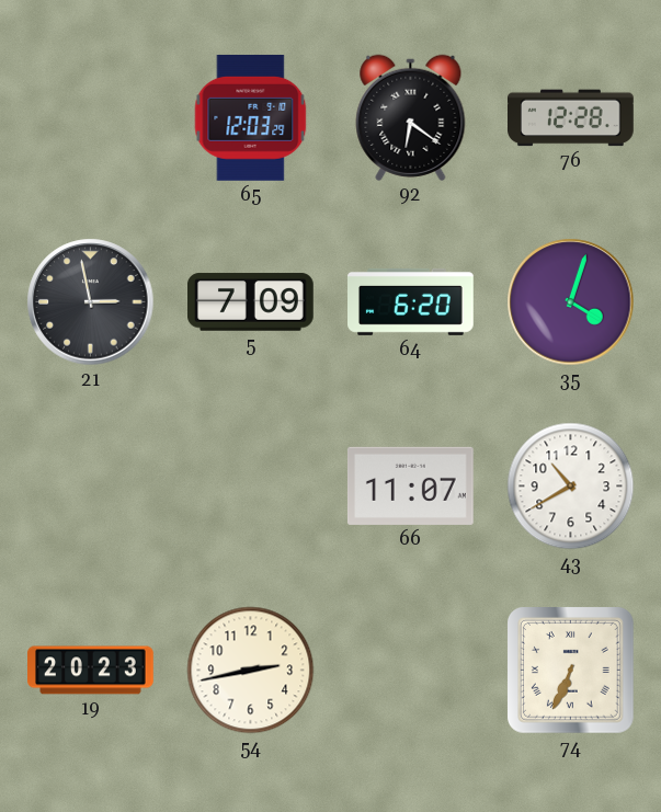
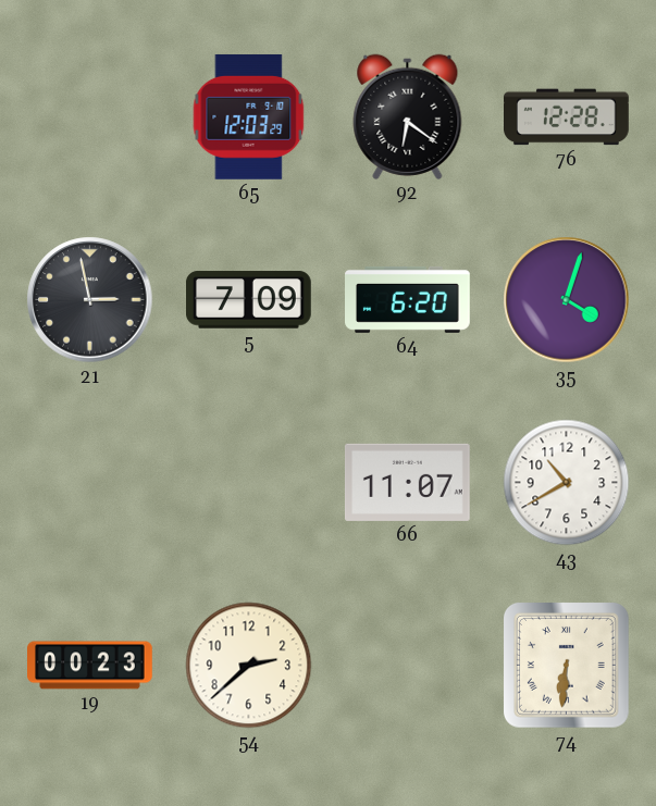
19: 20:23 -> 00:23 (90, 666)
54: 2:43 -> 2:38 (249, 666)
74: 6:34 -> 6:31 (566, 665)
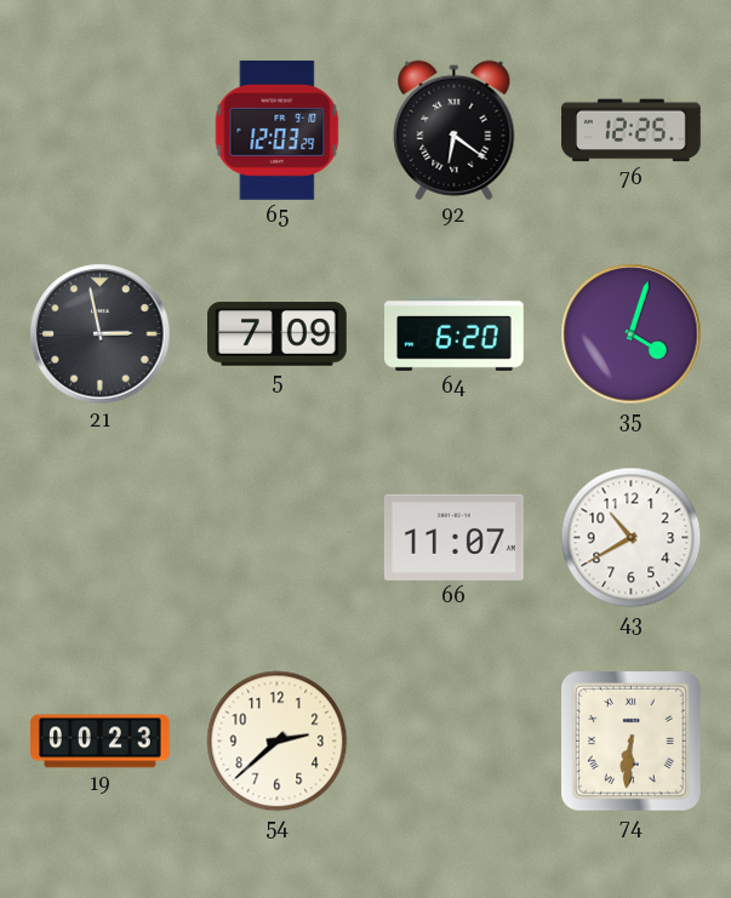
76: 12:28 -> 12:25 (632, 131)
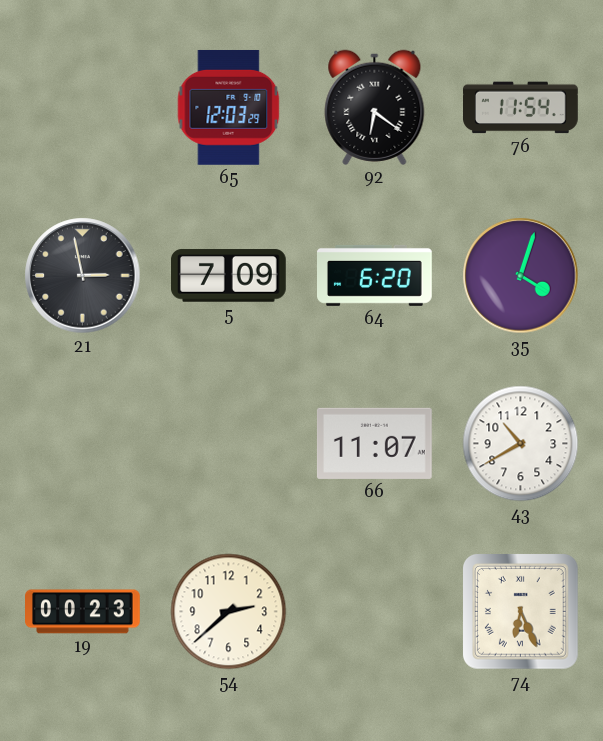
76: 12:25 -> 11:54 (521, 108)
74: 6:31 -> 6:26 (520, 611)
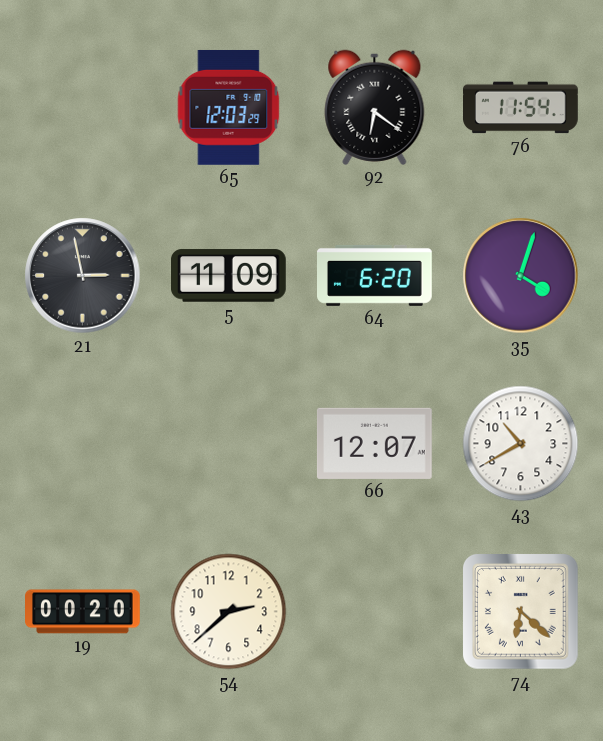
5: 7:09 -> 11:09 (229, 276)
66: 11:07 -> 12:07 (375, 443)
19: 00:23 -> 00:20 (83, 612)
74: 6:26 -> 6:22 (520, 611)
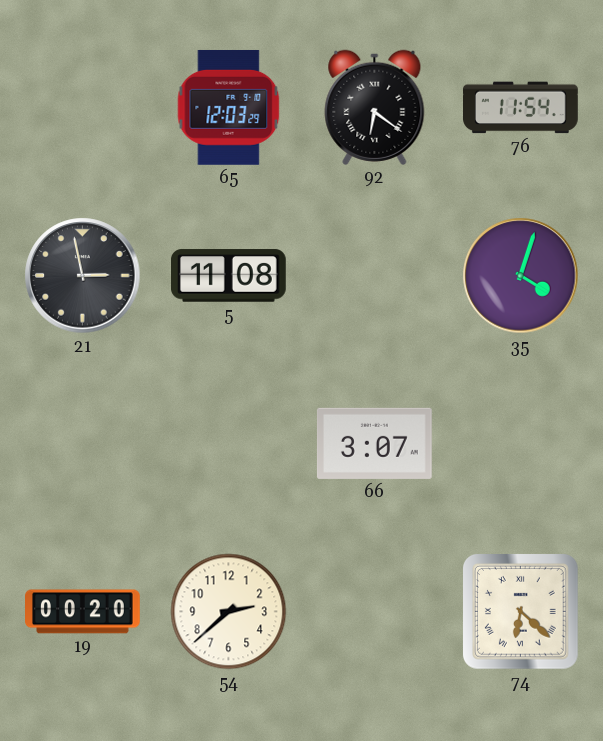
5: 11:09 -> 11:08 (229, 276)
64: 6:20 -> none (375, 275)
66: 12:07 -> 3:07 (375, 443)
43: 10:40 -> none (521, 444)
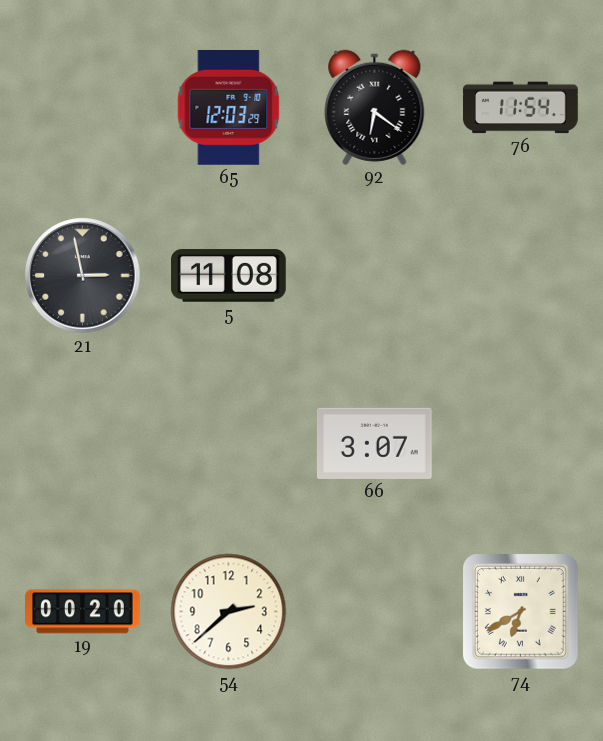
35: 4:03 -> none (521, 276)
74: 6:22 -> 6:40 (520, 611)
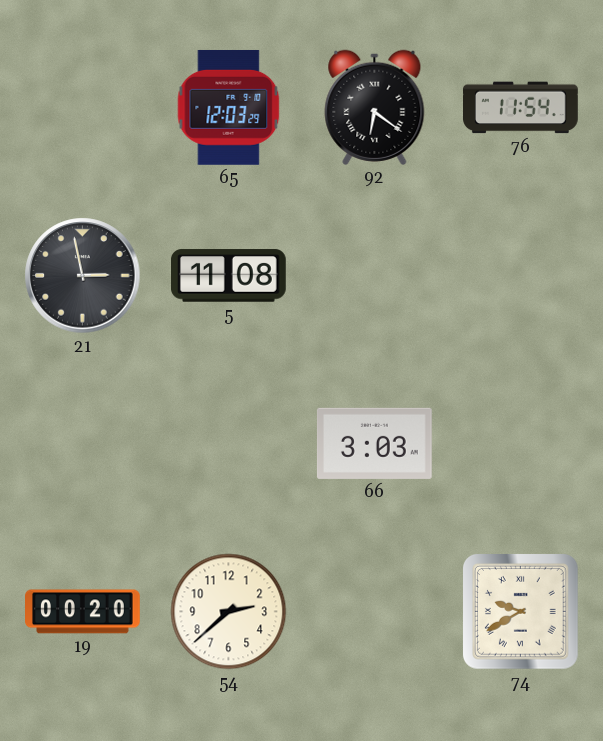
66: 3:07 -> 3:03 (375, 443)
74: 6:40 -> 9:40 (520, 611)
